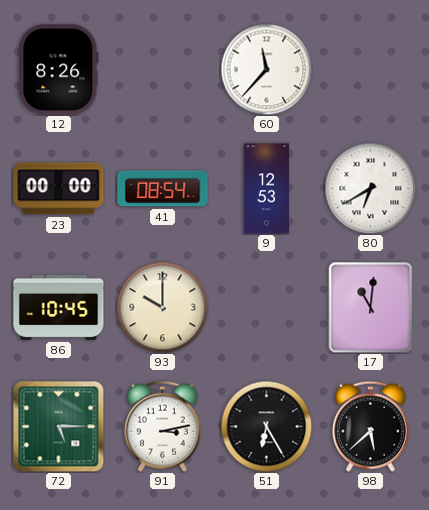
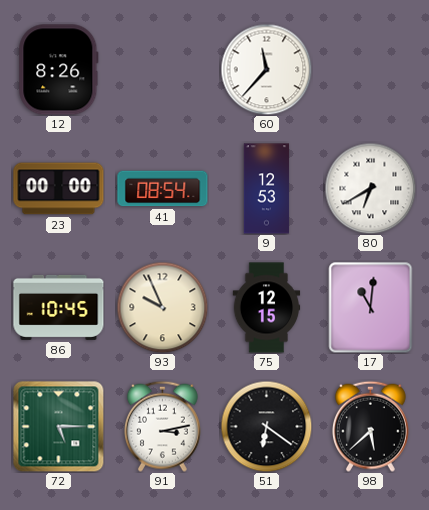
93: 10:00 -> 9:56 (162, 307)
75: none -> 12:15 (267, 308)
51: 6:25 -> 6:21 (266, 426)
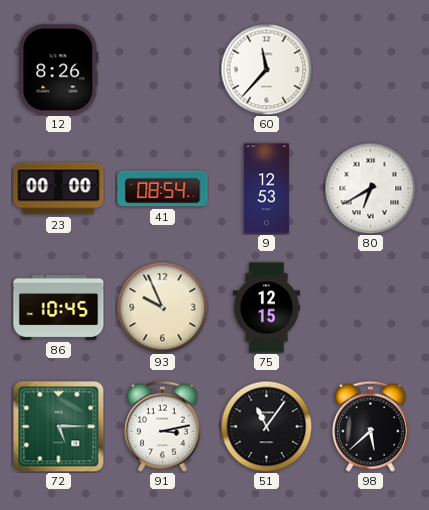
17: 11:01 -> none (371, 308)
51: 6:21 -> 11:06 (266, 426)
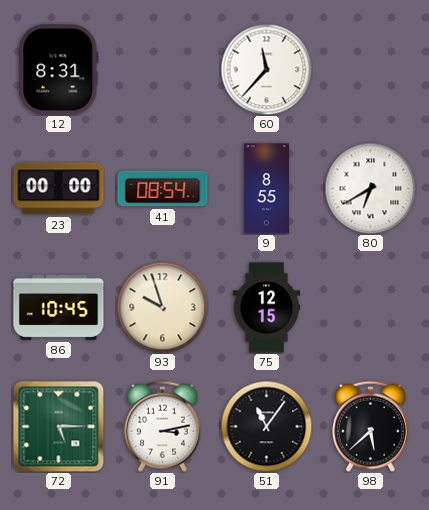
12: 8:26 -> 8:31 (59, 70)
9: 12:53 -> 8:55 (267, 189)
93: 9:56 -> 9:57 (162, 307)
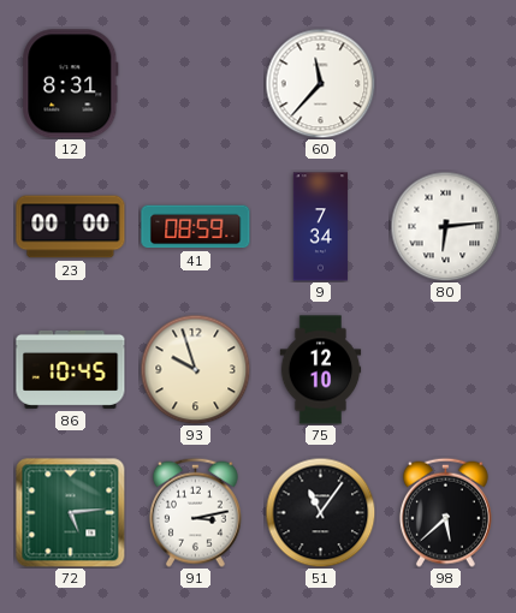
41: 08:54 -> 08:59 (196, 227)
9: 8:55 -> 7:34 (321, 227)
80: 6:40 -> 6:14 (445, 226)
75: 12:15 -> 12:10 (321, 370)
72: 5:15 -> 5:14 (70, 512)
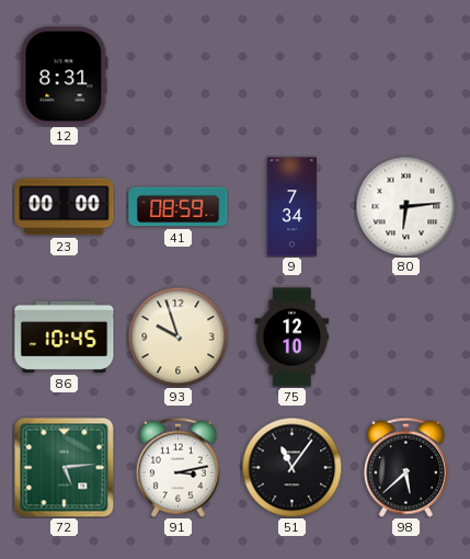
60: 11:37 -> none (320, 83)
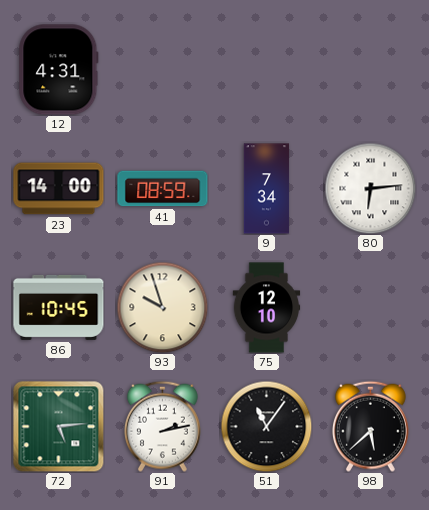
12: 8:31 -> 4:31 (59, 70)
23: 00:00 -> 14:00 (59, 189)
91: 3:13 -> 2:13 (162, 426)
